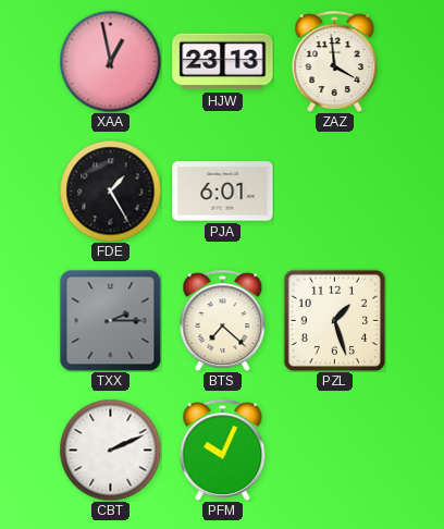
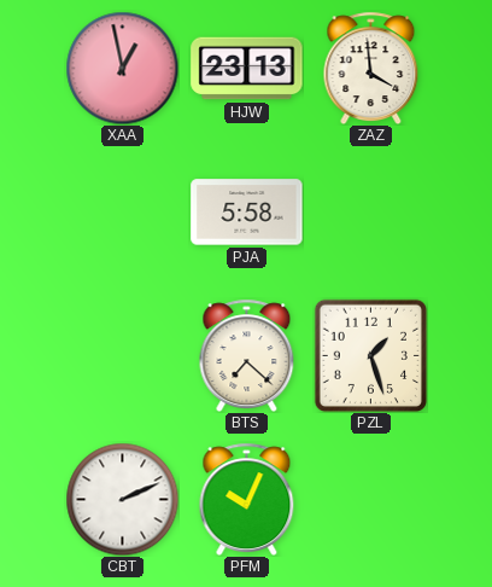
FDE: 1:25 -> none (110, 190)
PJA: 6:01 -> 5:58 (247, 213)
TXX: 2:15 -> none (110, 320)
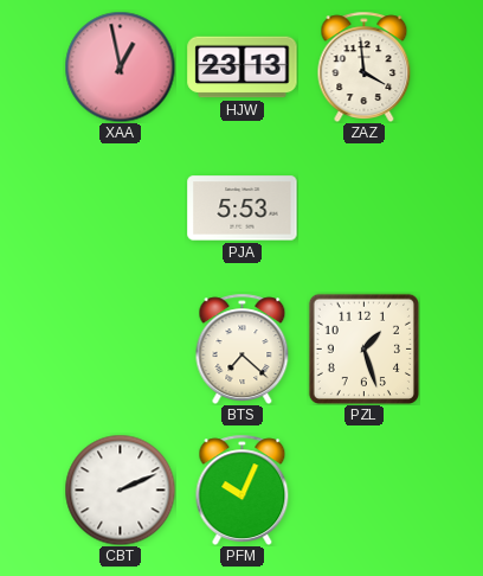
PJA: 5:58 -> 5:53 (243, 209)
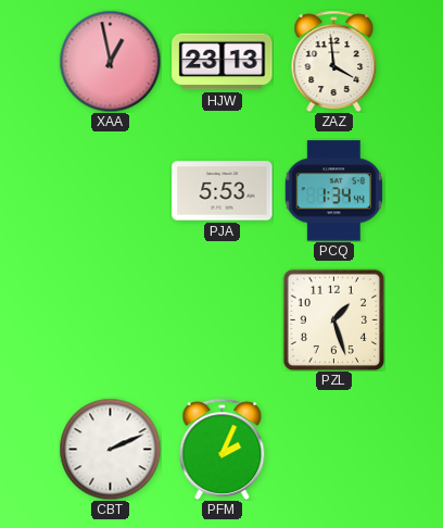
PCQ: none -> 1:34 (333, 191)
BTS: 7:22 -> none (243, 348)
PFM: 10:04 -> 2:04 (223, 449)
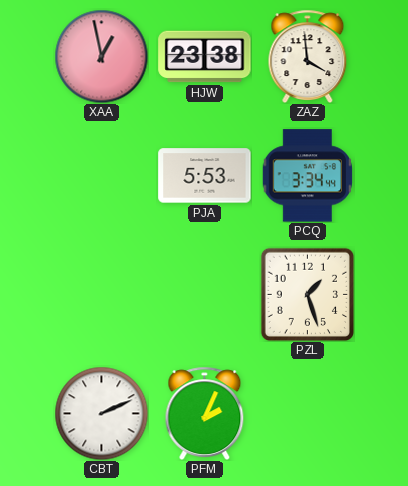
HJW: 23:13 -> 23:38 (205, 57)
PCQ: 1:34 -> 3:34 (307, 176)
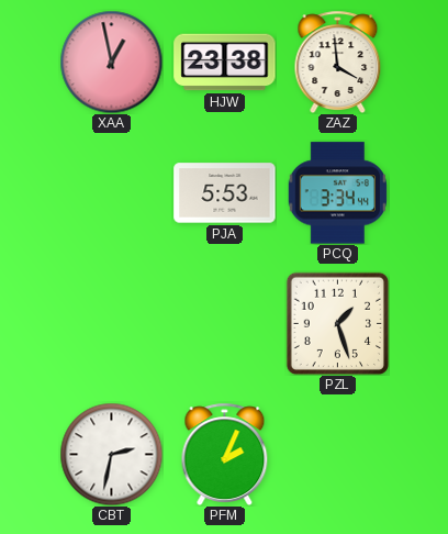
CBT: 2:11 -> 2:32 (111, 454)
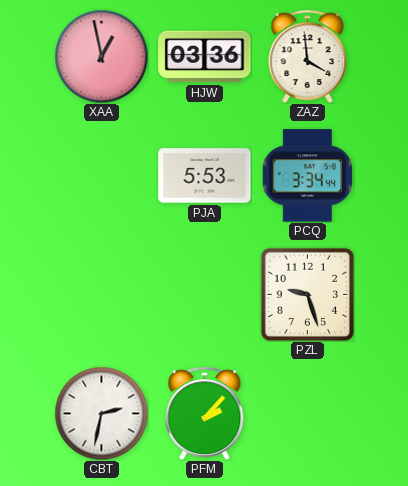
HJW: 23:38 -> 03:36 (205, 57)
PZL: 1:27 -> 9:27 (307, 294)
PFM: 2:04 -> 2:07 (205, 413)
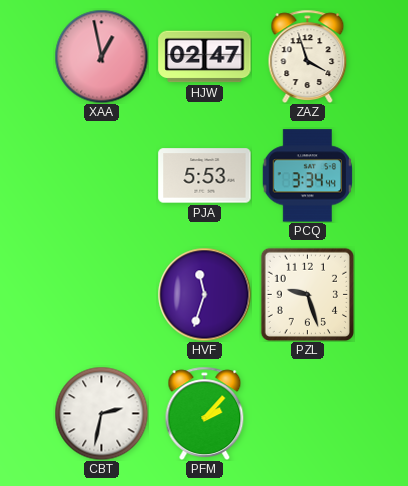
HJW: 03:36 -> 02:47 (205, 57)
ZAZ: 3:59 -> 3:57 (308, 56)
HVF: none -> 11:33 (204, 294)
